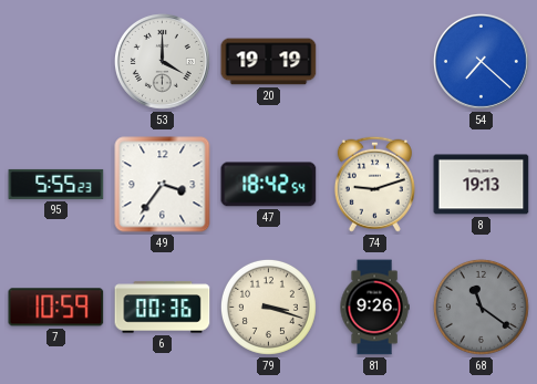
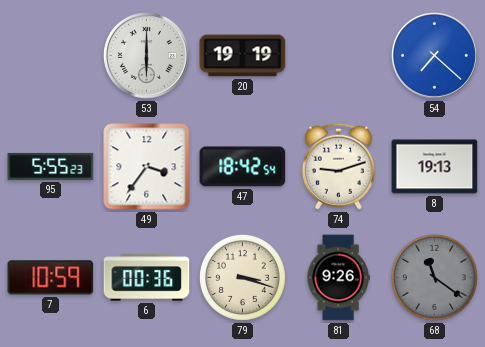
53: 4:00 -> 6:00 (146, 55)
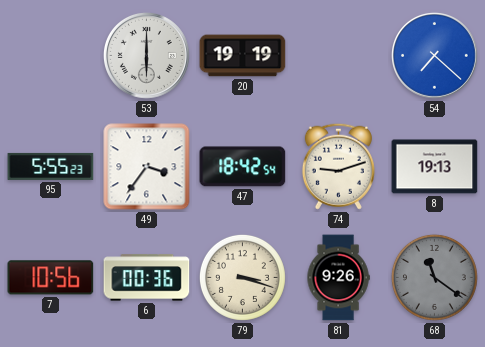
7: 10:59 -> 10:56 (51, 278)
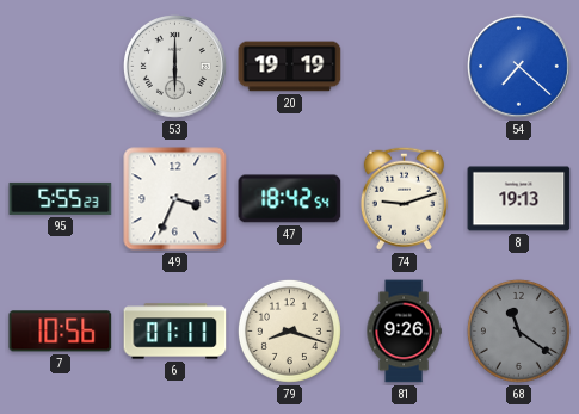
49: 3:36 -> 3:34 (175, 199)
6: 00:36 -> 01:11 (175, 332)
79: 3:18 -> 8:18 (289, 330)
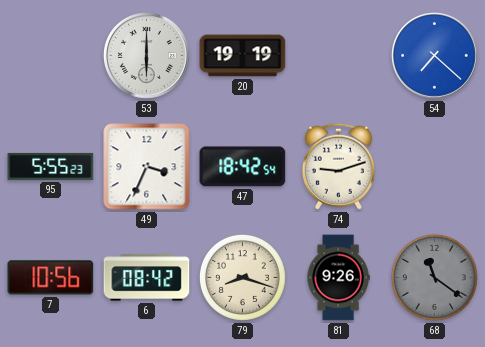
8: 19:13 -> none (519, 199)
6: 01:11 -> 08:42 (147, 278)
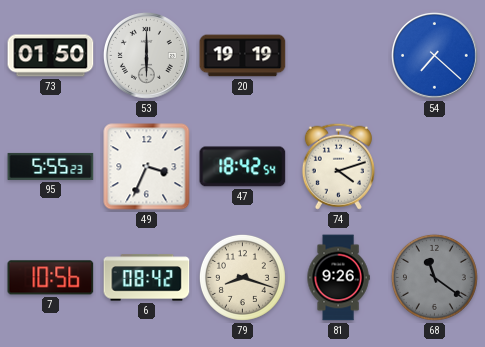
73: none -> 01:50 (51, 56)
74: 9:12 -> 4:12 (338, 166)
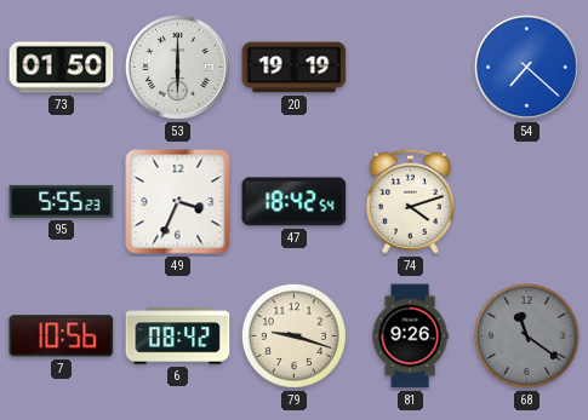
79: 8:18 -> 9:18 (293, 335)
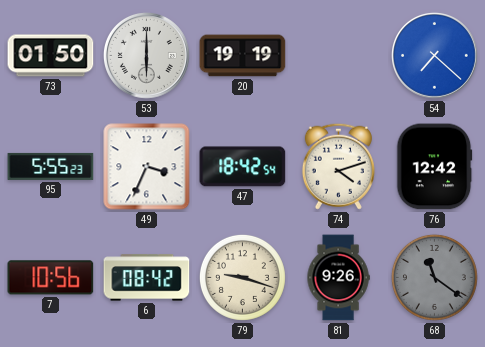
76: none -> 12:42 (435, 167)
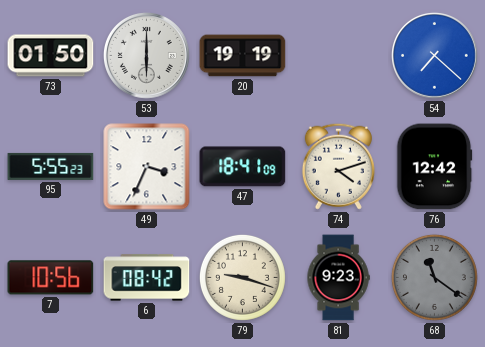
47: 18:42 -> 18:41 (243, 167)
81: 9:26 -> 9:23 (338, 278)
